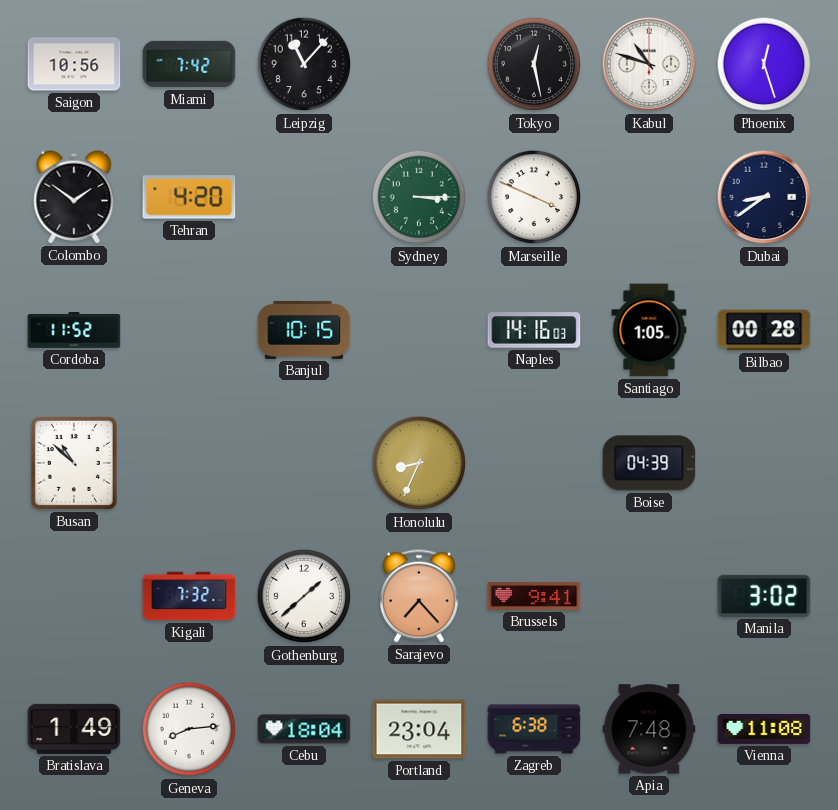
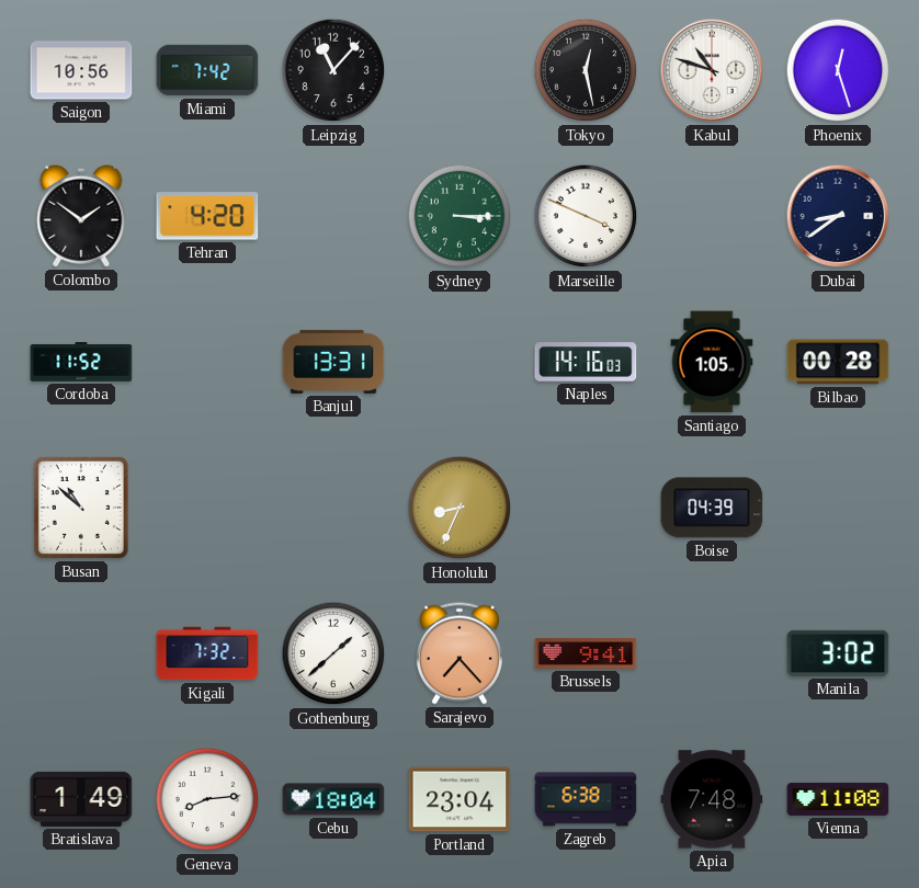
Banjul: 10:15 -> 13:31 (333, 362)
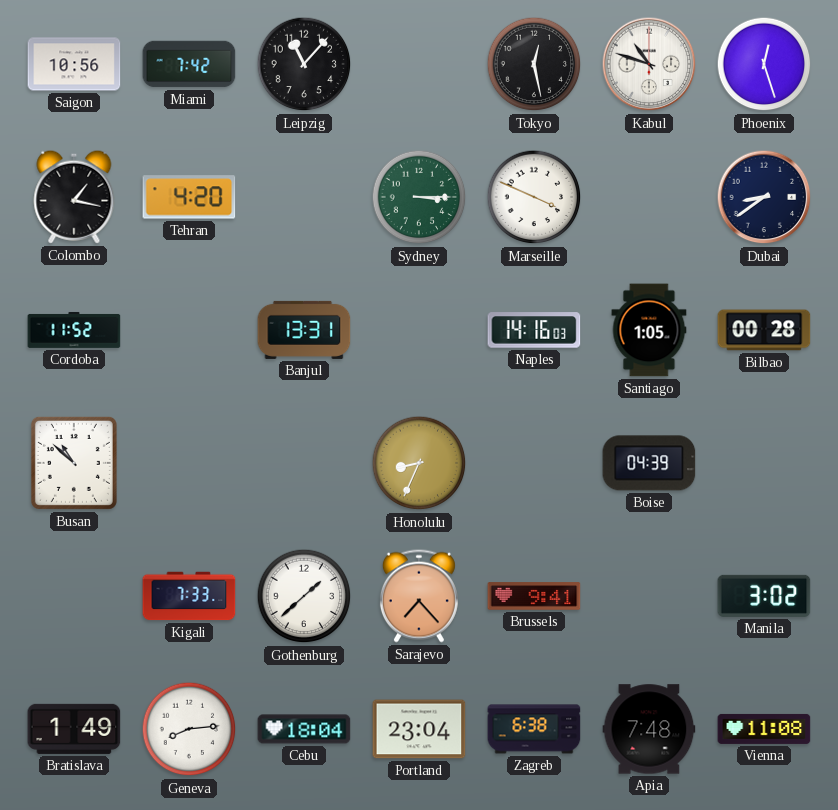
Colombo: 1:51 -> 1:17 (74, 197)
Kigali: 7:32 -> 7:33 (189, 596)
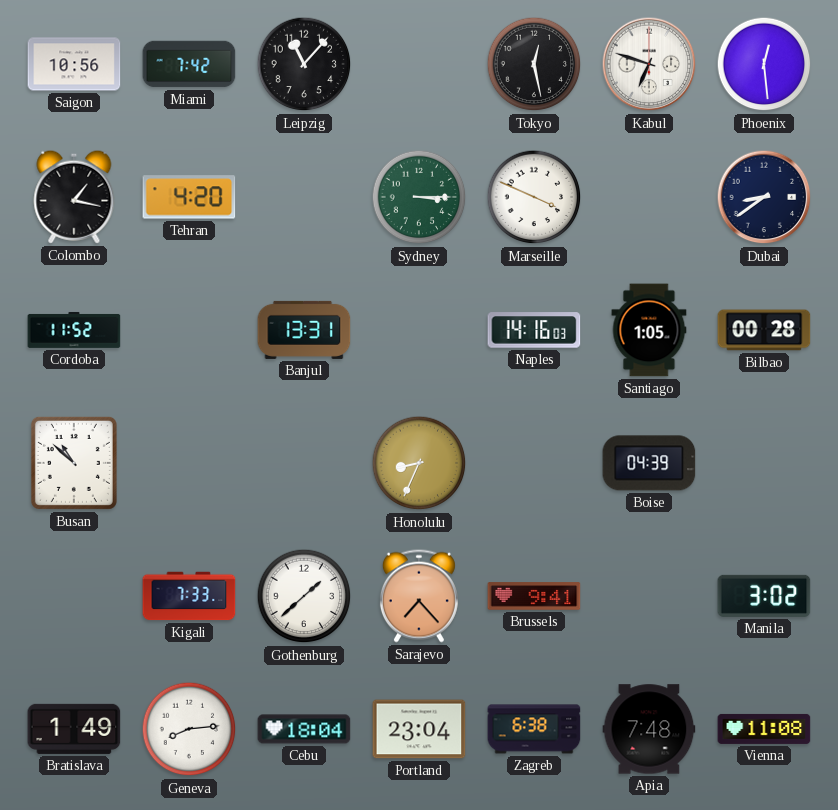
Kabul: 10:48 -> 6:48 (649, 64)
Phoenix: 12:27 -> 12:29 (764, 64)
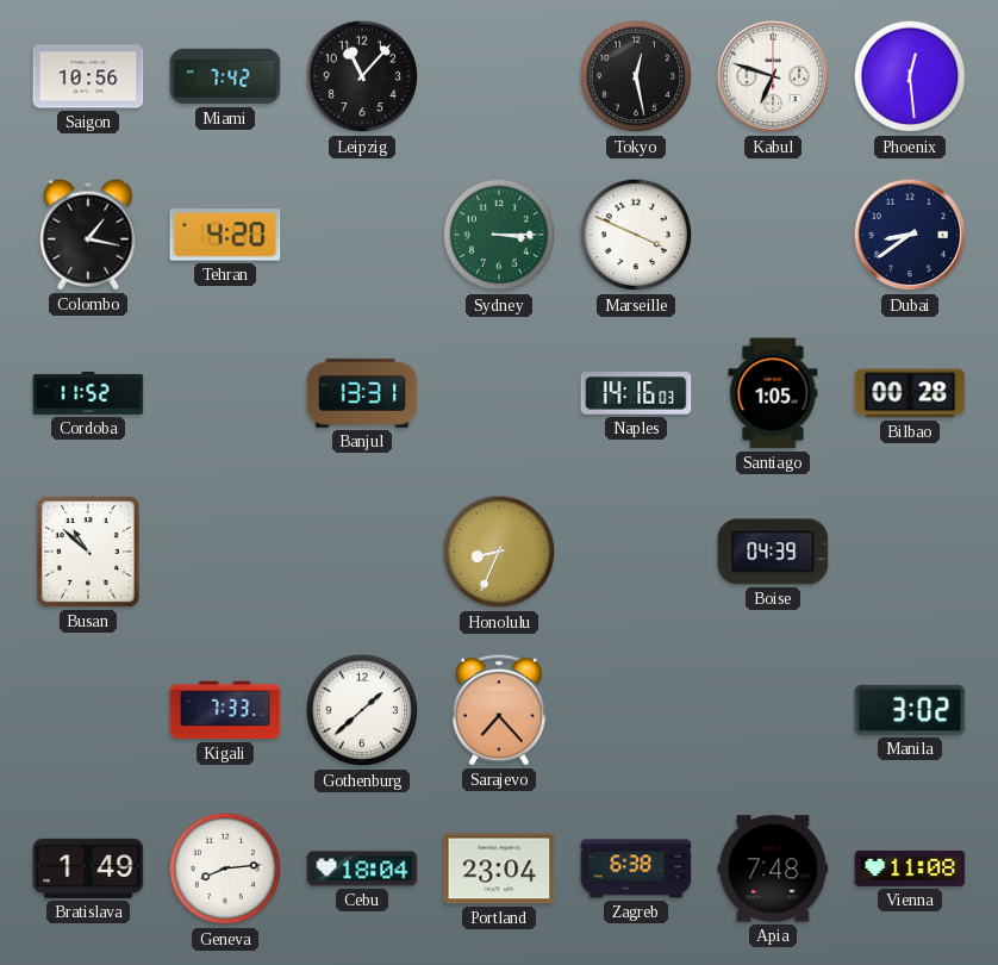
Brussels: 9:41 -> none (534, 596)
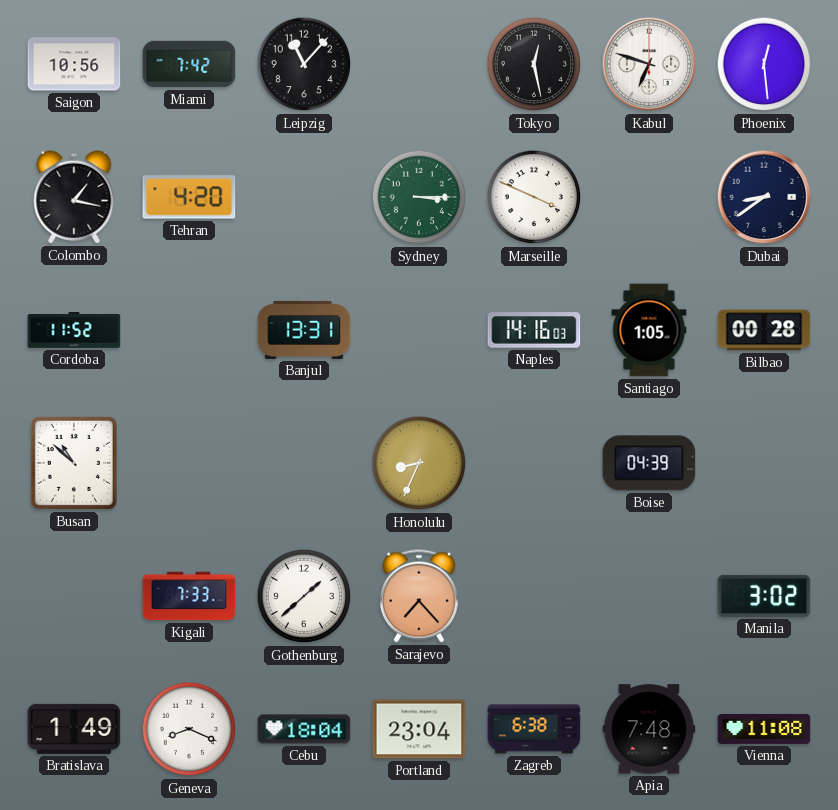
Geneva: 8:14 -> 8:19 (189, 729)
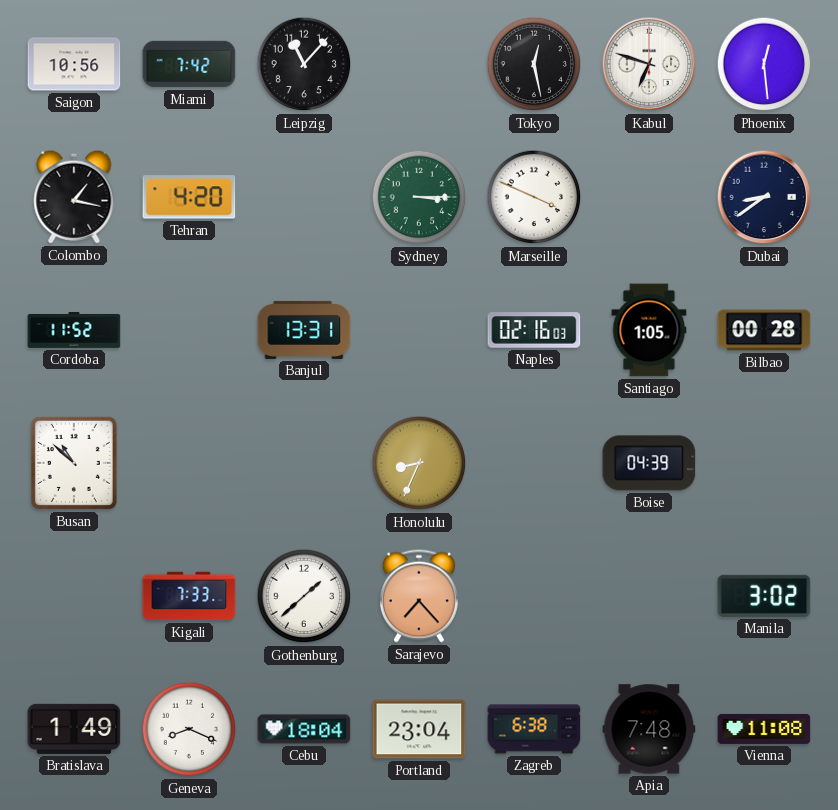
Naples: 14:16 -> 02:16 (534, 330)
